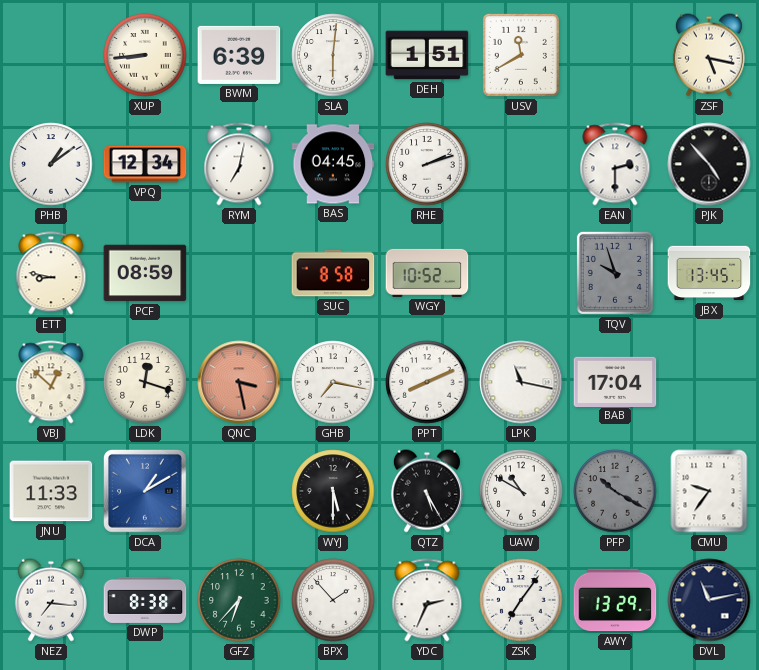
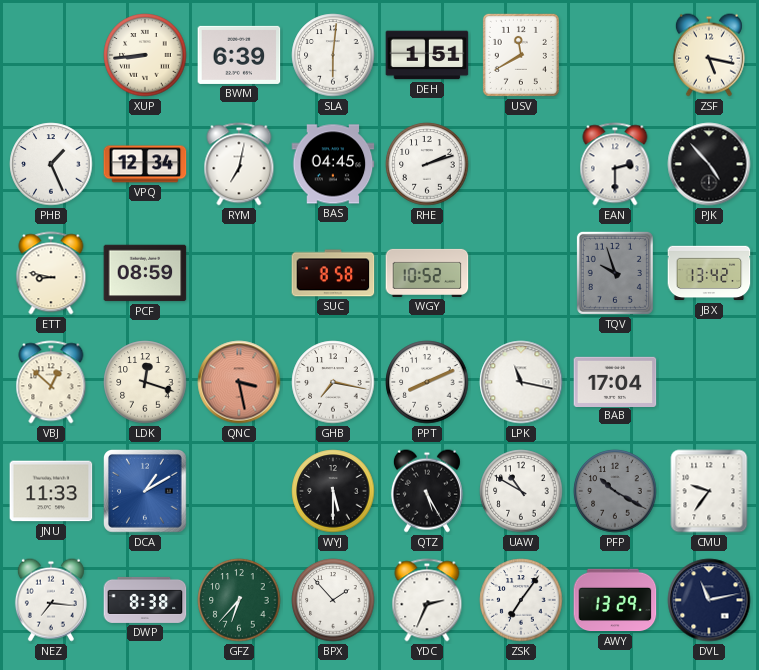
PHB: 1:09 -> 1:26 (51, 164)
JBX: 13:45 -> 13:42 (709, 273)
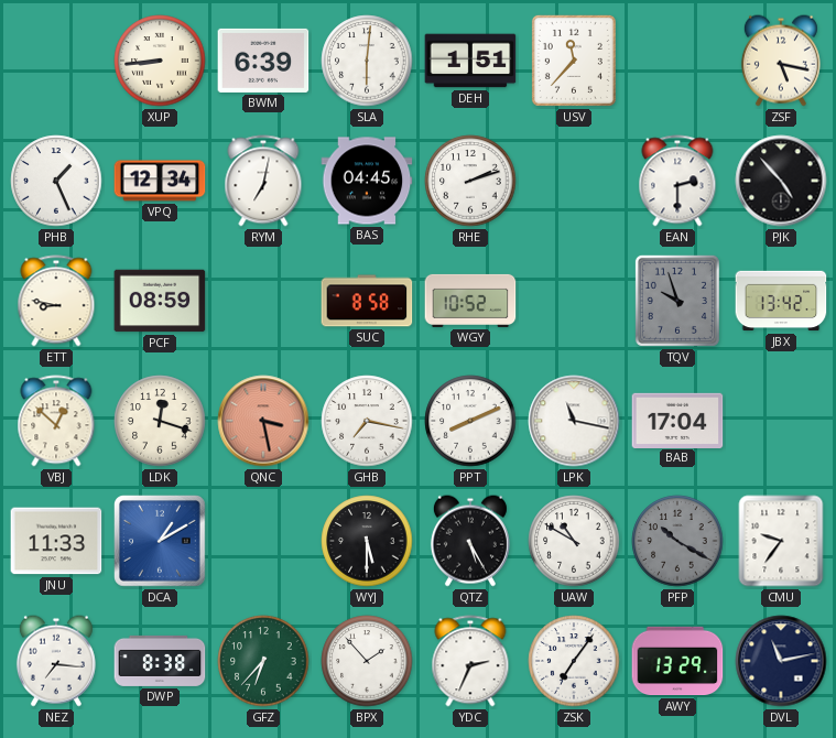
USV: 11:40 -> 11:37 (574, 61)
